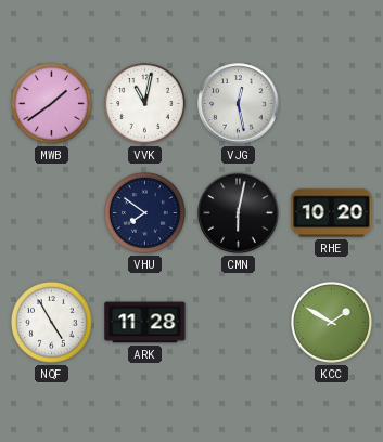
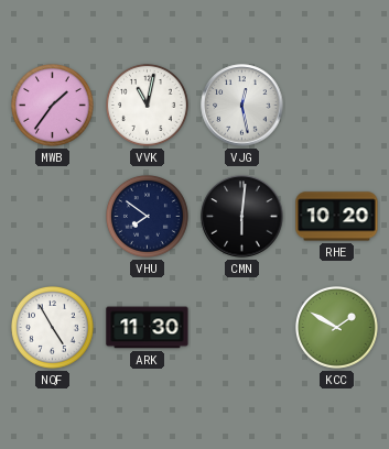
MWB: 1:39 -> 1:36 (53, 106)
CMN: 6:02 -> 6:01 (242, 217)
ARK: 11:28 -> 11:30 (148, 328)
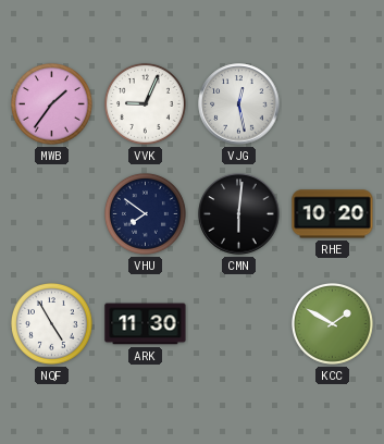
VVK: 11:02 -> 9:04 (146, 104)
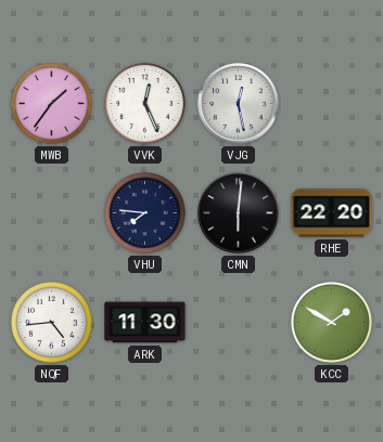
VVK: 9:04 -> 12:26 (145, 104)
VHU: 7:51 -> 7:46 (145, 213)
RHE: 10:20 -> 22:20 (332, 213)
NQF: 4:55 -> 4:44 (52, 323)
